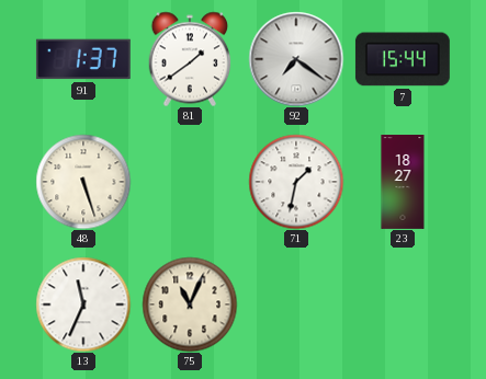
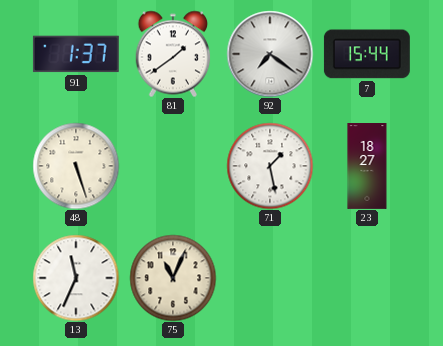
71: 1:32 -> 1:28 (270, 166)
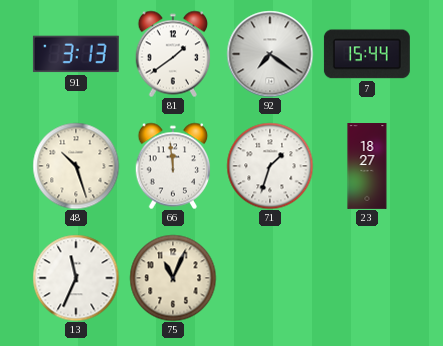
91: 1:37 -> 3:13 (76, 54)
48: 5:27 -> 10:27 (76, 166)
66: none -> 11:59 (173, 166)
71: 1:28 -> 1:33 (270, 166)
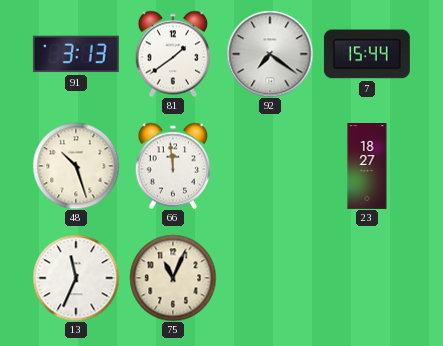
71: 1:33 -> none (270, 166)
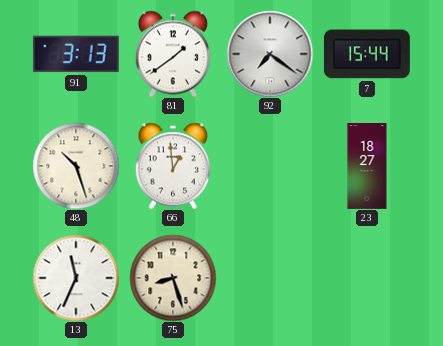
66: 11:59 -> 12:59 (173, 166)
75: 11:04 -> 8:27 (173, 278)
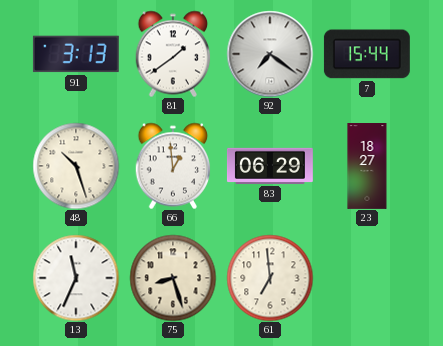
83: none -> 06:29 (270, 166)
61: none -> 6:59 (270, 278)
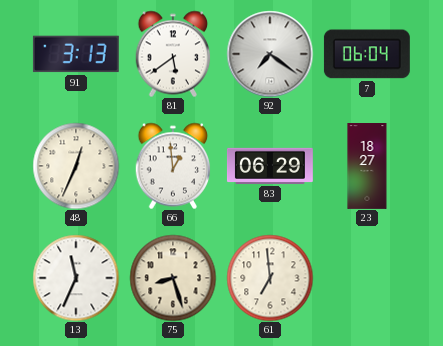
81: 1:39 -> 5:39 (173, 54)
7: 15:44 -> 06:04 (367, 54)
48: 10:27 -> 12:34 (76, 166)
